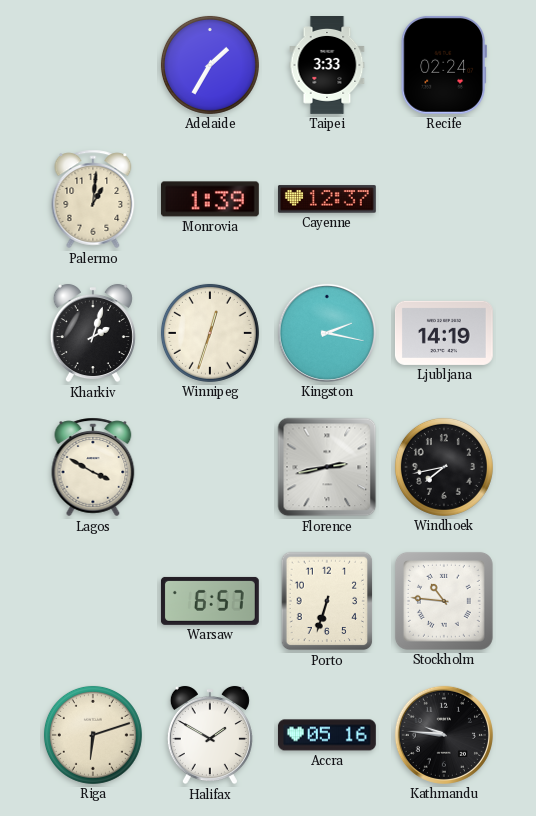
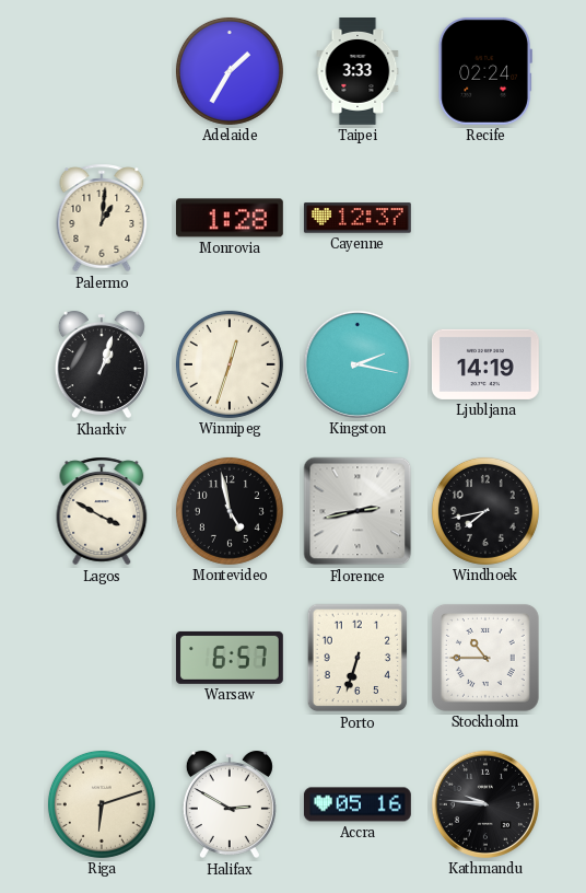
Monrovia: 1:39 -> 1:28 (230, 218)
Kharkiv: 2:03 -> 1:03 (102, 364)
Montevideo: none -> 4:58 (230, 511)
Stockholm: 10:46 -> 10:45 (485, 658)
Halifax: 1:50 -> 2:50 (230, 804)
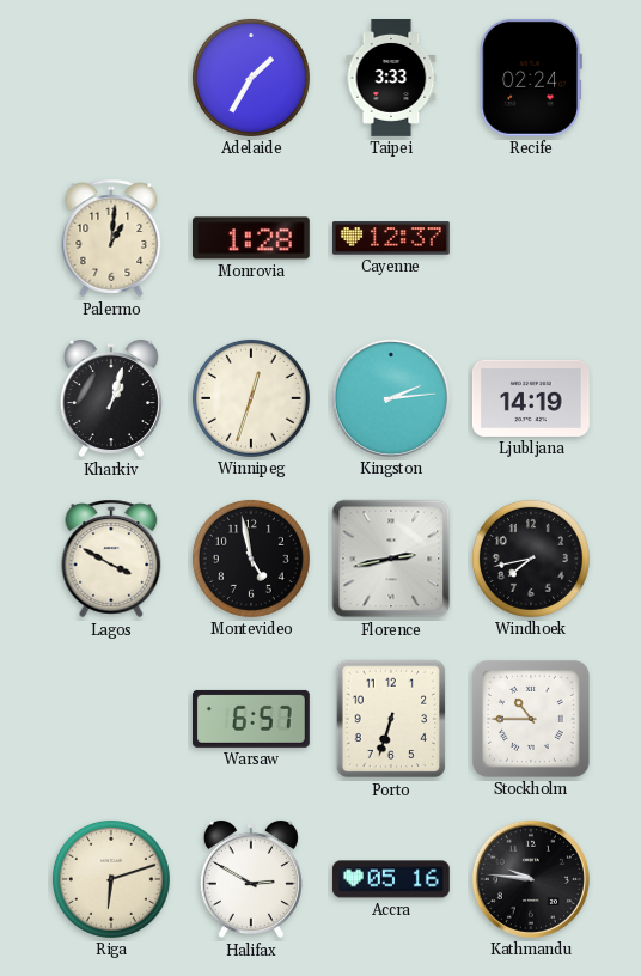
Kingston: 2:17 -> 2:14 (391, 398)
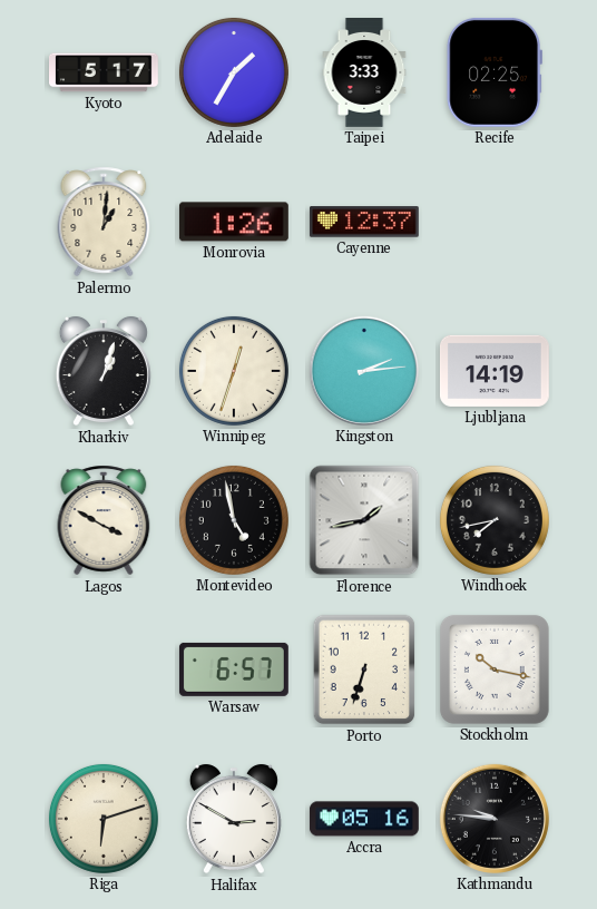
Kyoto: none -> 5:17 (105, 72)
Recife: 02:24 -> 02:25 (493, 72)
Monrovia: 1:28 -> 1:26 (234, 222)
Florence: 2:43 -> 1:43 (364, 520)
Stockholm: 10:45 -> 10:17 (495, 669)
